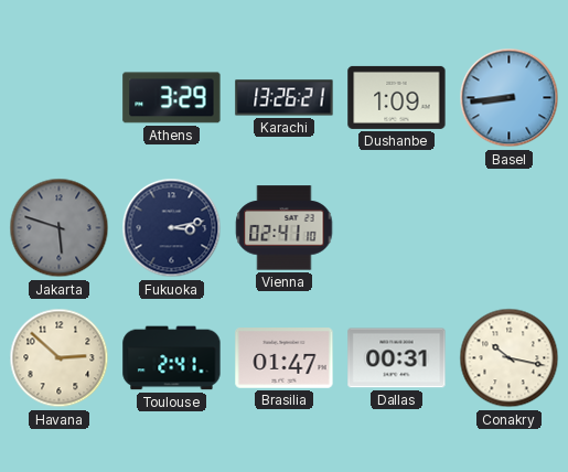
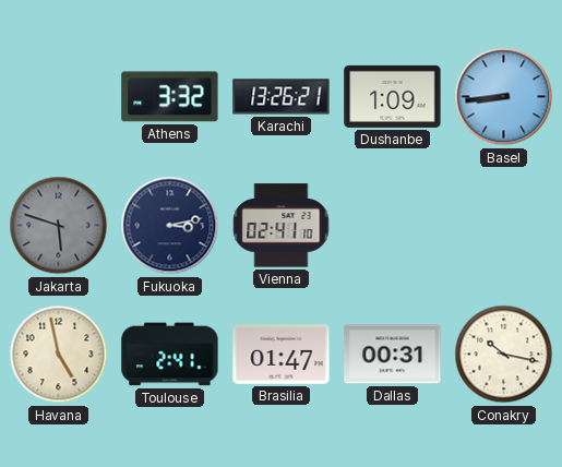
Athens: 3:29 -> 3:32 (170, 97)
Havana: 2:52 -> 4:58 (59, 355)
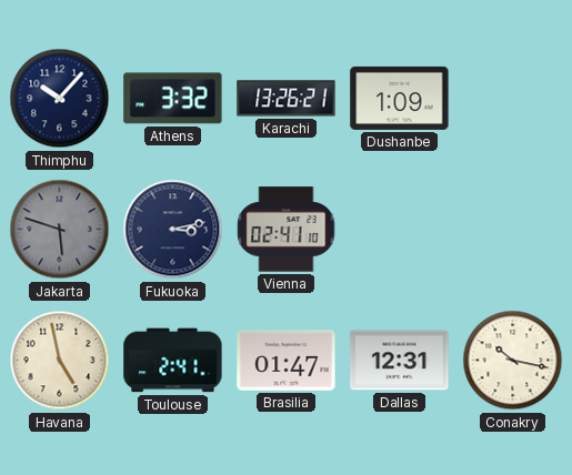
Thimphu: none -> 10:07 (60, 99)
Basel: 8:44 -> none (504, 97)
Dallas: 00:31 -> 12:31 (400, 361)
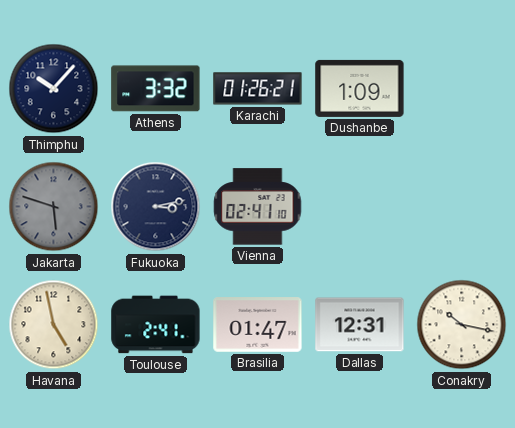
Karachi: 13:26 -> 01:26 (258, 89)
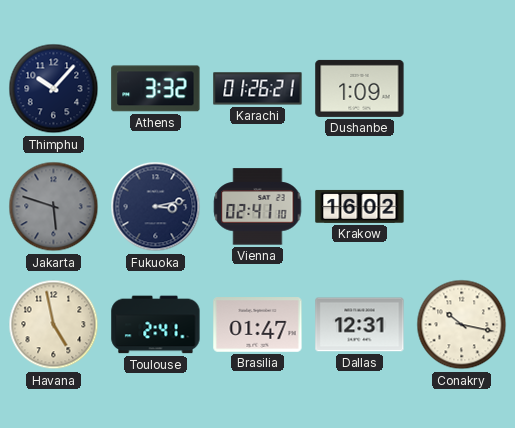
Krakow: none -> 16:02 (360, 206)
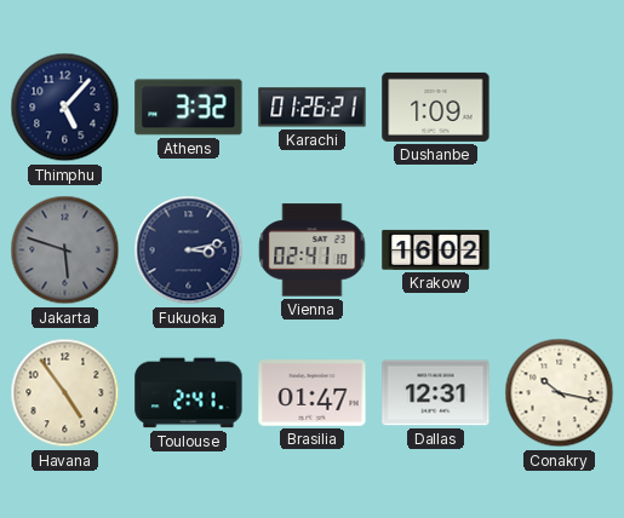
Thimphu: 10:07 -> 5:07 (65, 108)
Havana: 4:58 -> 4:54 (65, 393)
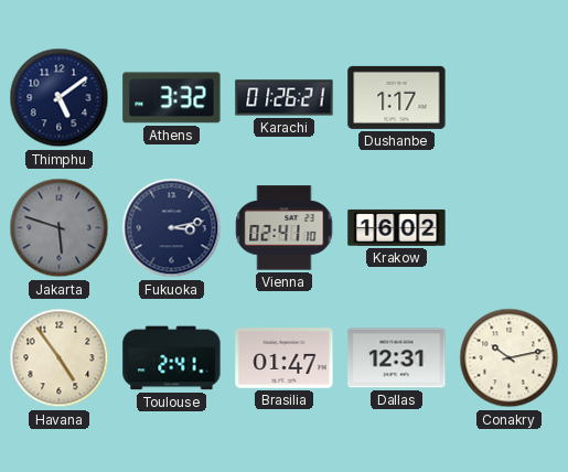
Thimphu: 5:07 -> 5:09 (60, 98)
Dushanbe: 1:09 -> 1:17 (397, 97)
Conakry: 10:17 -> 10:13 (510, 358)
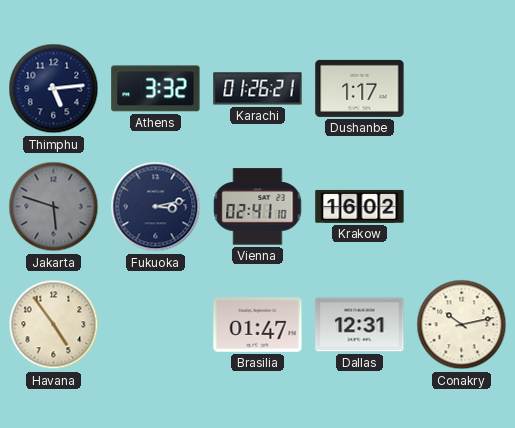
Thimphu: 5:09 -> 5:14 (54, 89)
Toulouse: 2:41 -> none (172, 358)
